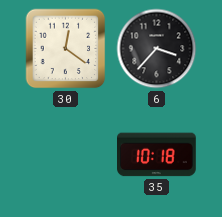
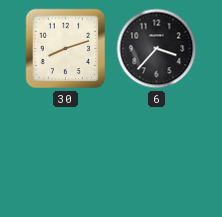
30: 12:21 -> 8:12 (66, 49)
35: 10:18 -> none (157, 155)
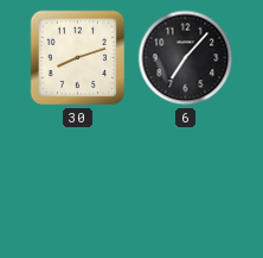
6: 3:37 -> 7:07 (186, 58)
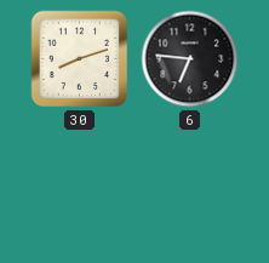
6: 7:07 -> 6:46 (190, 59)
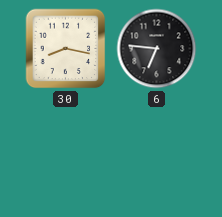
30: 8:12 -> 8:17 (66, 49)
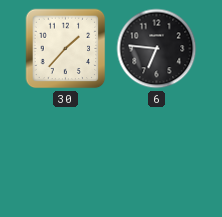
30: 8:17 -> 1:37 (66, 49)
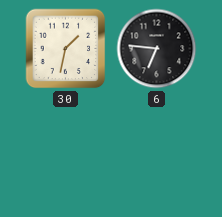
30: 1:37 -> 1:32 (66, 49)
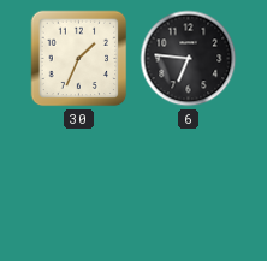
30: 1:32 -> 1:34 (79, 59)
